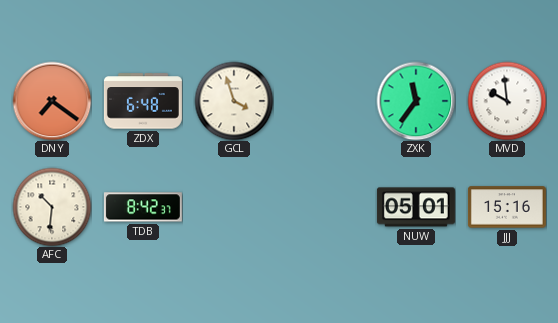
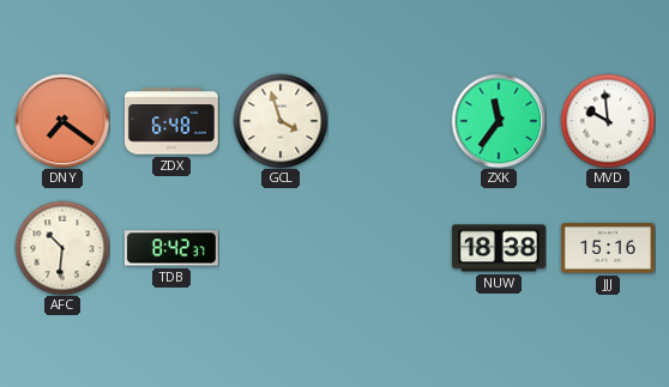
NUW: 05:01 -> 18:38 (499, 248)
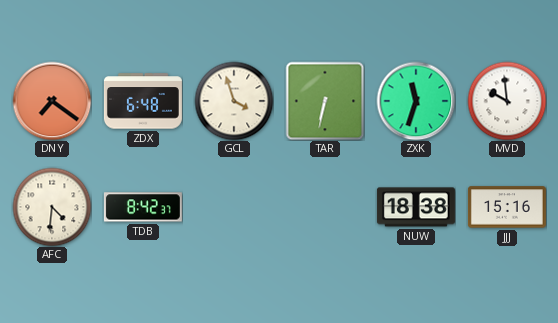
TAR: none -> 6:32 (325, 101)
ZXK: 11:36 -> 11:33 (416, 101)
AFC: 10:31 -> 4:31 (52, 207)
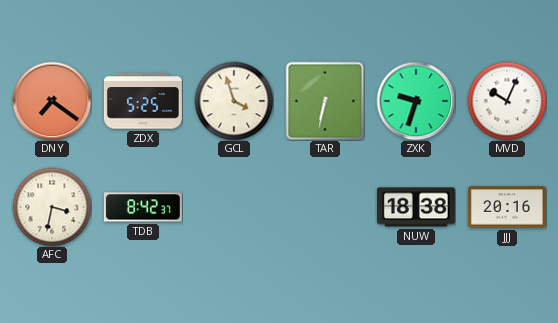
ZDX: 6:48 -> 5:25 (143, 101)
ZXK: 11:33 -> 9:33 (416, 101)
MVD: 9:59 -> 10:04 (507, 101)
AFC: 4:31 -> 3:32 (52, 207)
JJJ: 15:16 -> 20:16 (507, 207)
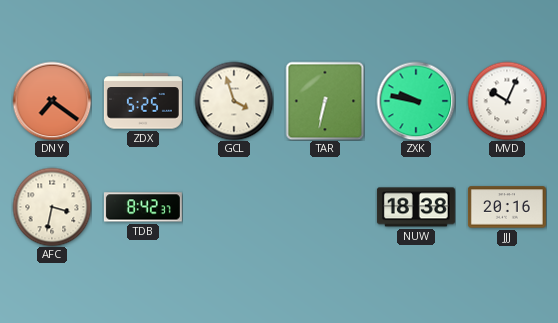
ZXK: 9:33 -> 9:47 (416, 101)
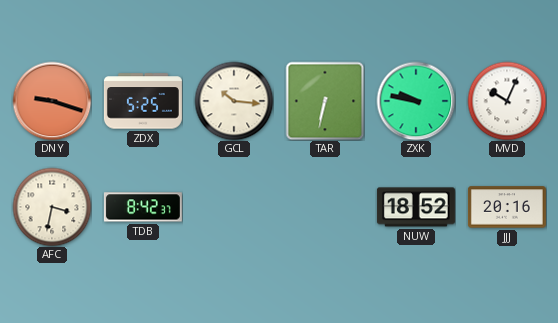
DNY: 7:21 -> 9:18 (52, 101)
GCL: 3:57 -> 10:16 (234, 101)
NUW: 18:38 -> 18:52 (416, 207)
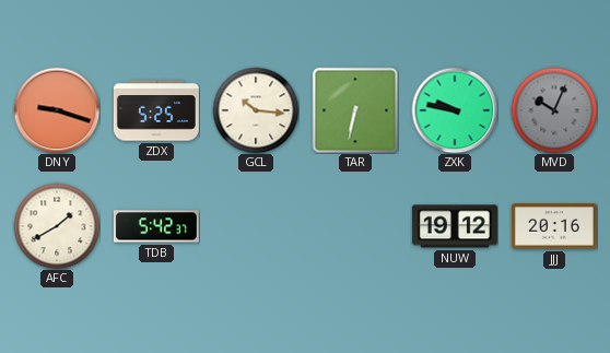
MVD dial: white -> grey (554, 110)
AFC: 3:32 -> 1:40 (57, 226)
TDB: 8:42 -> 5:42 (156, 226)
NUW: 18:52 -> 19:12 (455, 226)
